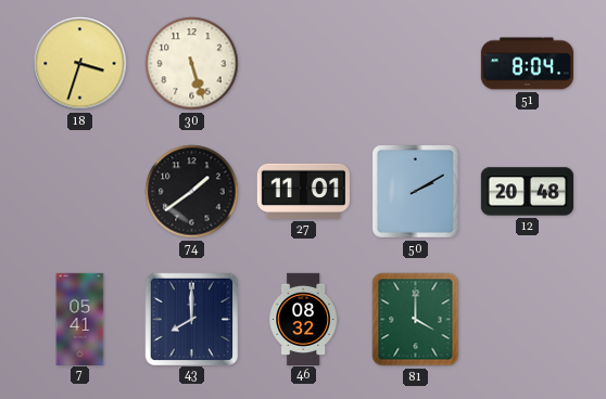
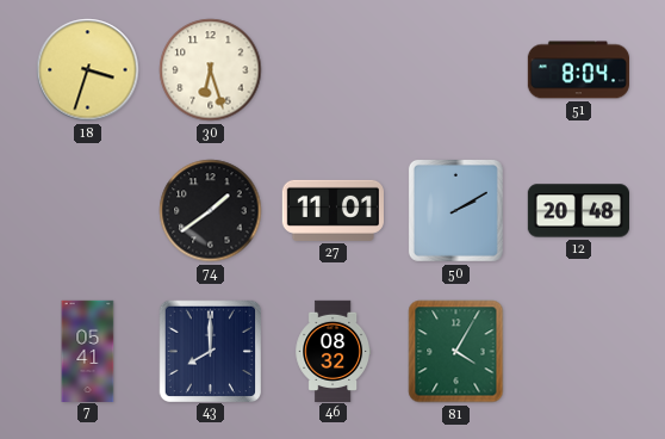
30: 5:27 -> 6:27 (211, 70)
81: 4:00 -> 4:05 (456, 352)
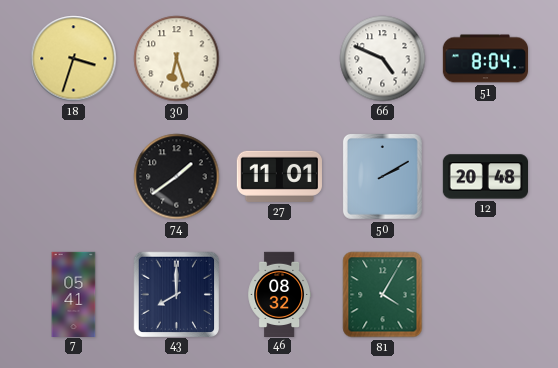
66: none -> 4:49 (383, 59)
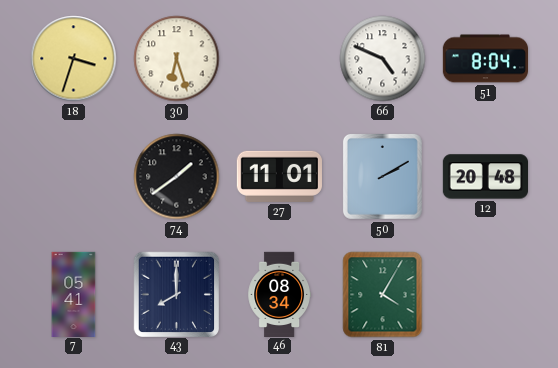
46: 08:32 -> 08:34 (279, 294)
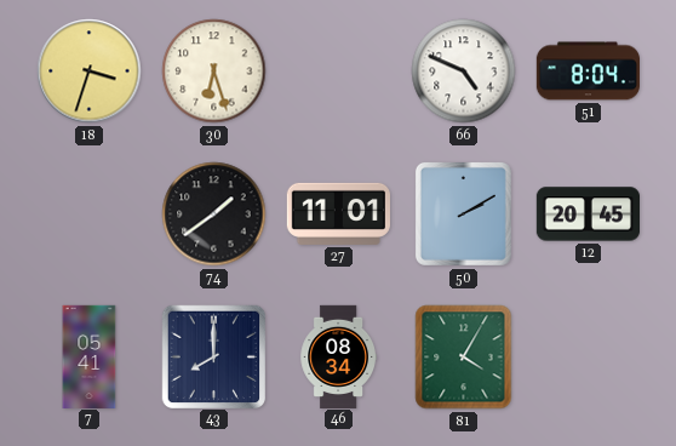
12: 20:48 -> 20:45 (588, 215)
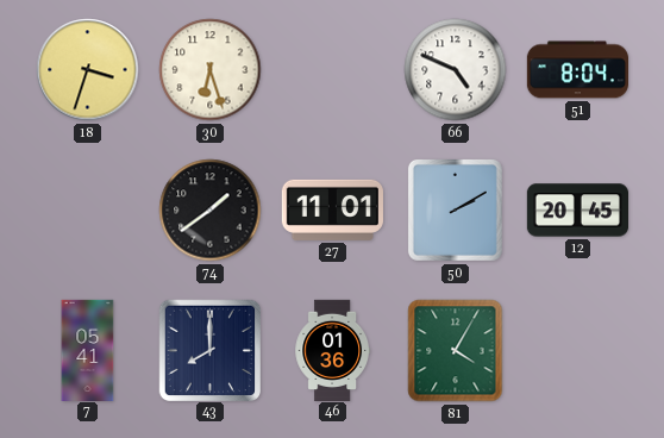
46: 08:34 -> 01:36 (332, 350)
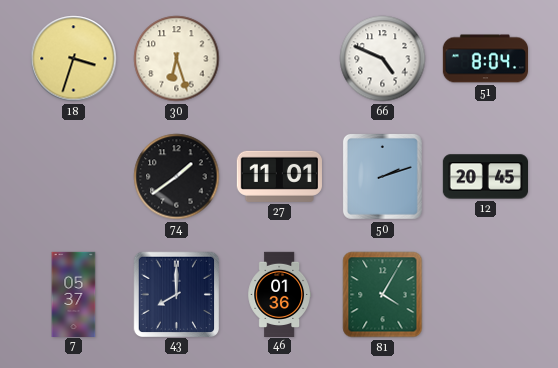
50: 2:10 -> 2:12 (382, 176)
7: 05:41 -> 05:37 (74, 294)
